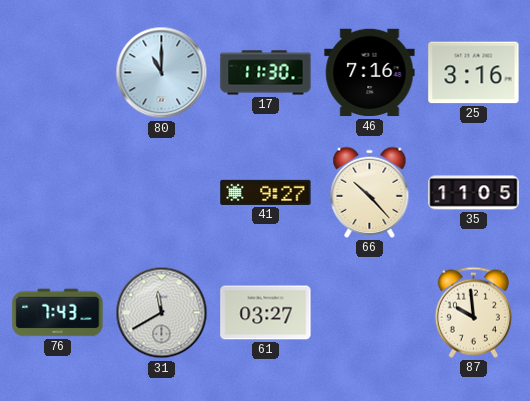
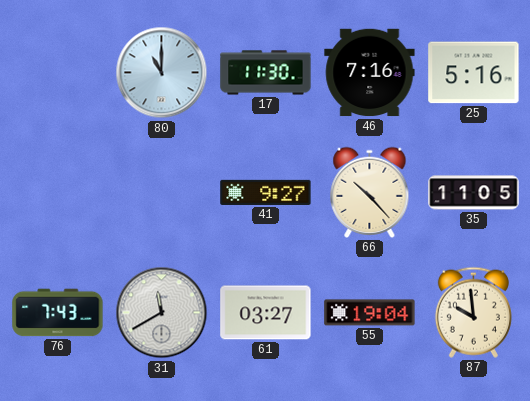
25: 3:16 -> 5:16 (474, 73)
55: none -> 19:04 (370, 313)
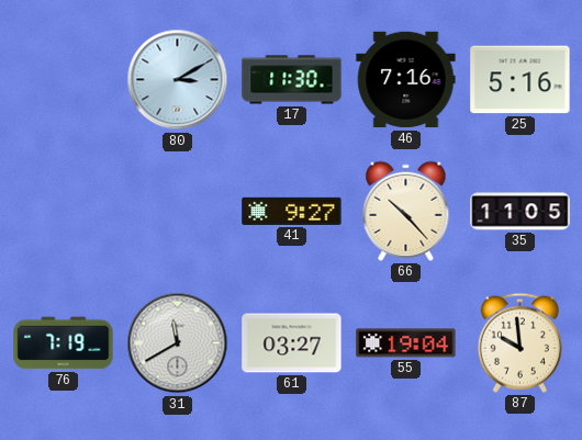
80: 11:00 -> 3:10 (178, 80)
76: 7:43 -> 7:19 (64, 343)
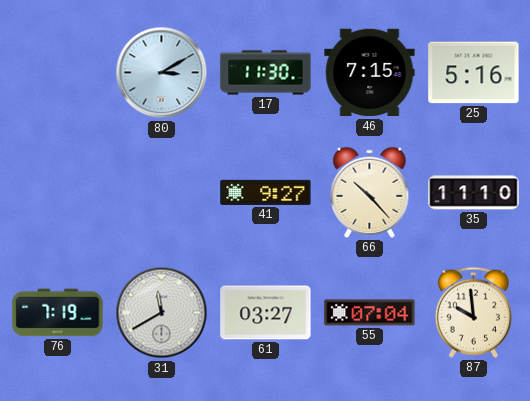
46: 7:16 -> 7:15 (370, 73)
35: 11:05 -> 11:10 (474, 193)
55: 19:04 -> 07:04 (370, 313)
